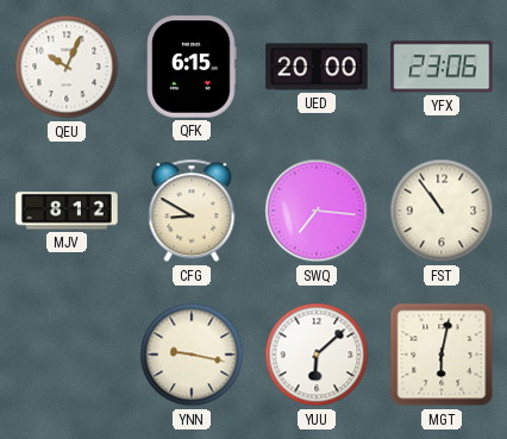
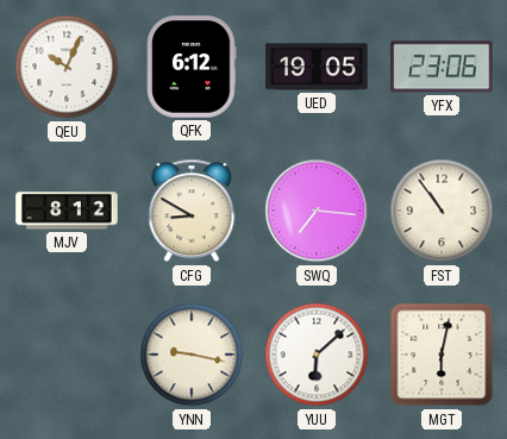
QFK: 6:15 -> 6:12 (192, 67)
UED: 20:00 -> 19:05 (317, 67)
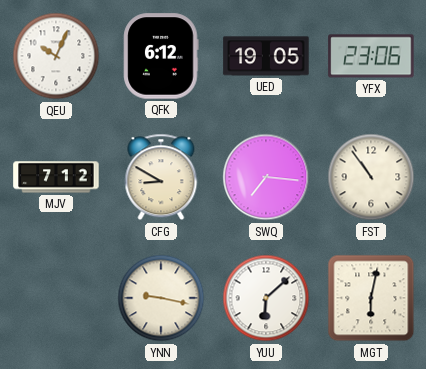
MJV: 8:12 -> 7:12 (56, 177)
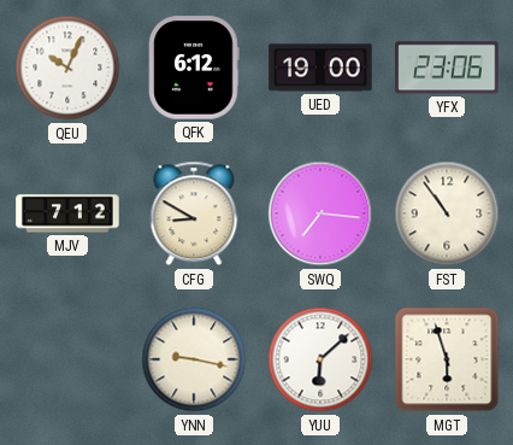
UED: 19:05 -> 19:00 (320, 68)
MGT: 6:02 -> 5:57 (447, 359)
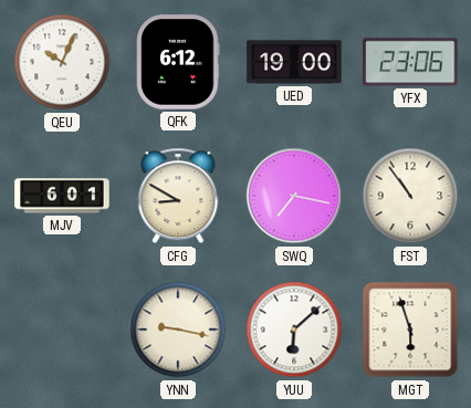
MJV: 7:12 -> 6:01 (62, 196)
SWQ: 7:16 -> 7:17 (294, 196)
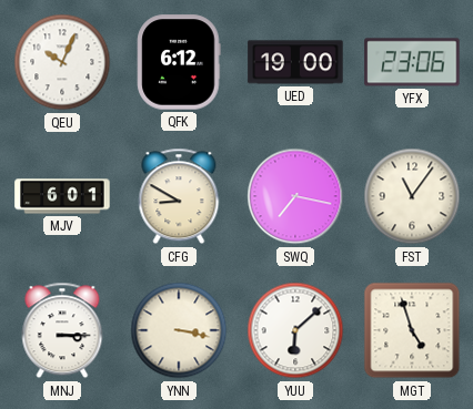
FST: 10:54 -> 11:06 (412, 196)
MNJ: none -> 3:15 (62, 330)
YNN: 9:17 -> 3:17 (179, 330)
MGT: 5:57 -> 4:57 (412, 330)
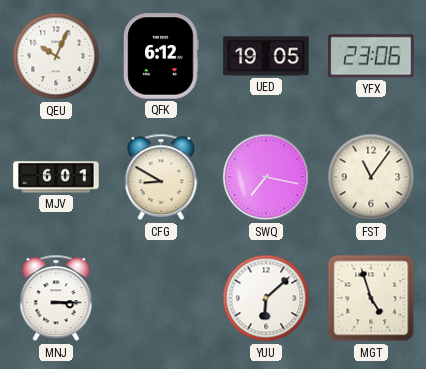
UED: 19:00 -> 19:05 (266, 56)
YNN: 3:17 -> none (179, 330)
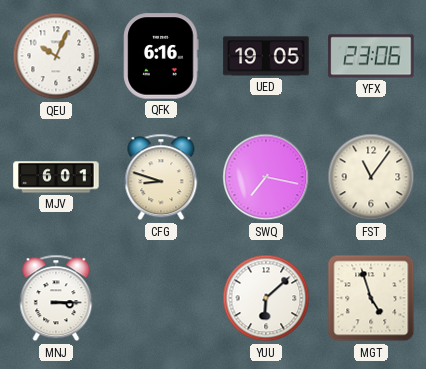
QFK: 6:12 -> 6:16 (161, 56)
CFG: 8:50 -> 8:48 (161, 177)
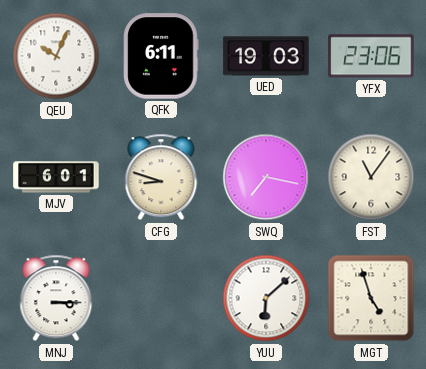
QFK: 6:16 -> 6:11 (161, 56)
UED: 19:05 -> 19:03 (266, 56)
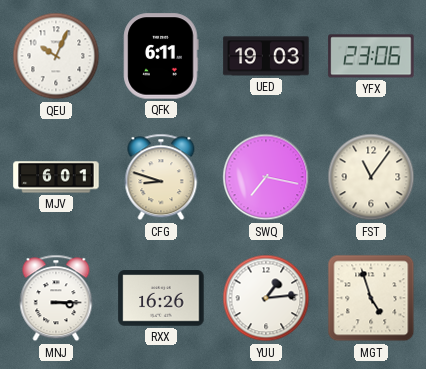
RXX: none -> 16:26 (161, 298)
YUU: 6:08 -> 1:14 (266, 298)
